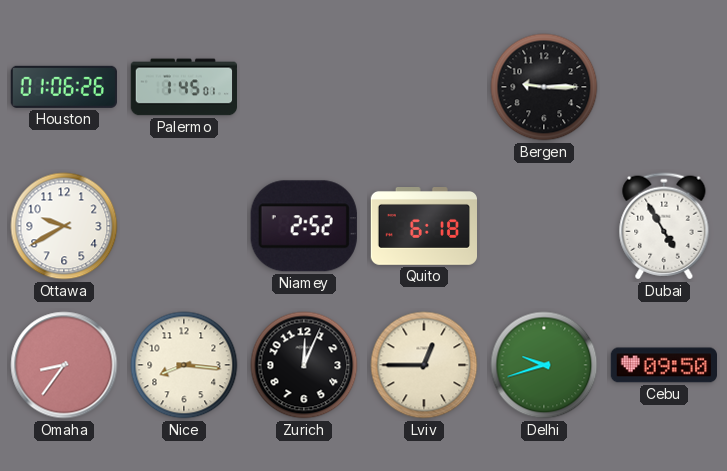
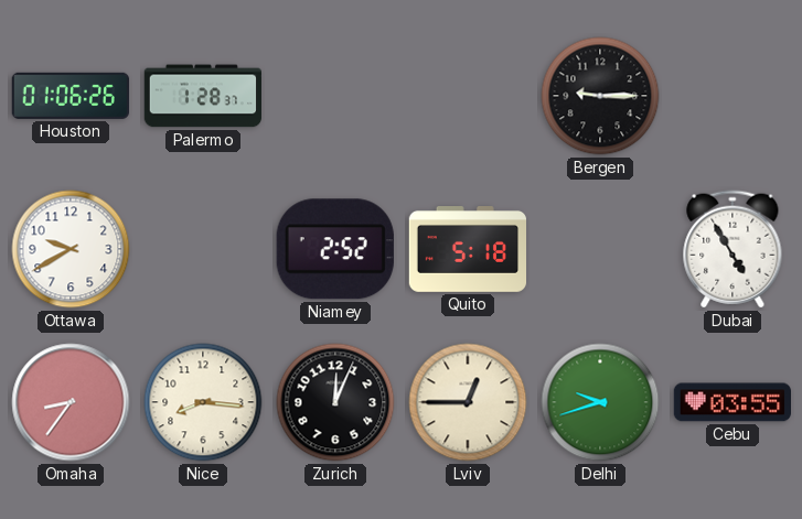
Palermo: 1:45 -> 1:28 (202, 96)
Quito: 6:18 -> 5:18 (467, 250)
Cebu: 09:50 -> 03:55 (731, 402)
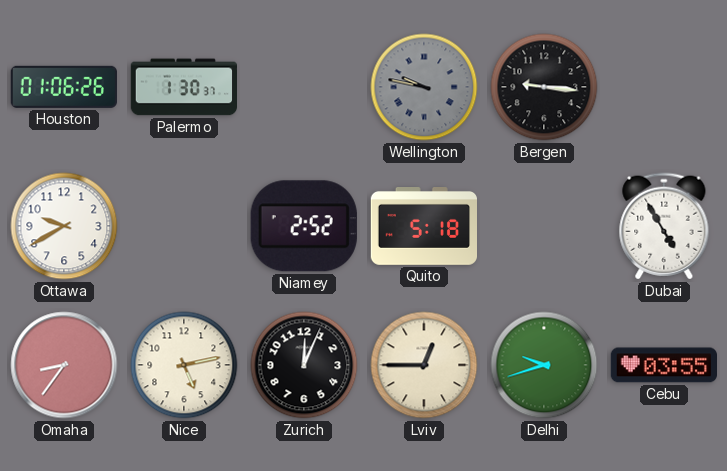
Palermo: 1:28 -> 1:30 (183, 87)
Wellington: none -> 9:47 (424, 87)
Bergen: 9:15 -> 9:16 (544, 87)
Nice: 8:16 -> 5:13 (184, 365)
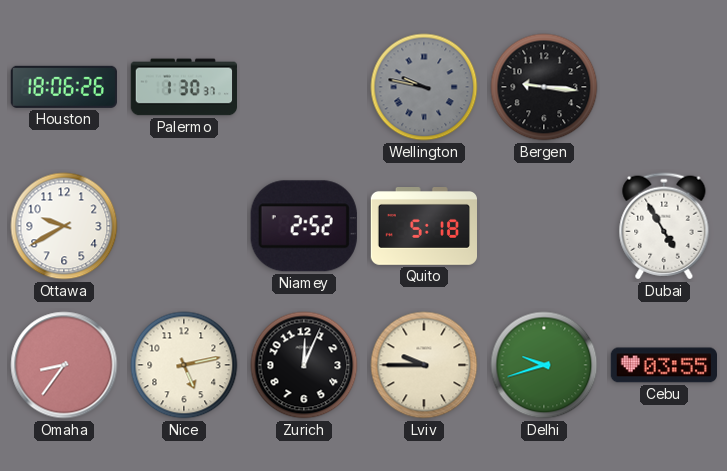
Houston: 01:06 -> 18:06 (64, 87)
Lviv: 12:45 -> 9:45 (424, 365)
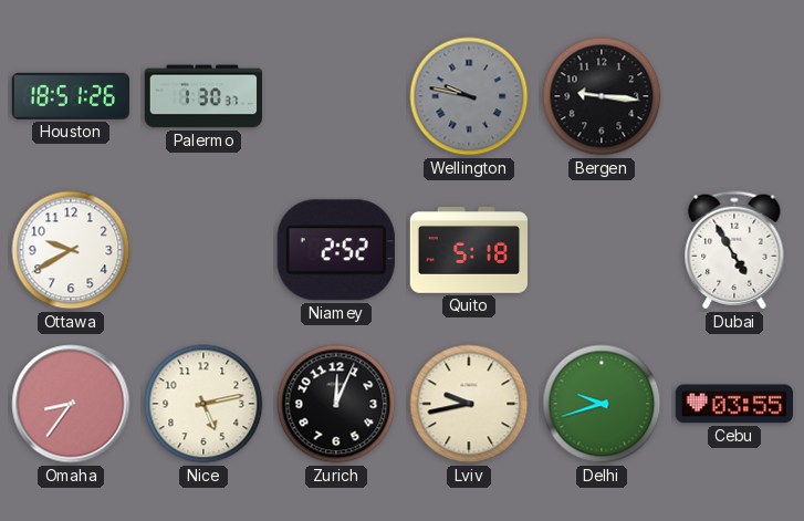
Houston: 18:06 -> 18:51 (71, 96)
Lviv: 9:45 -> 9:43 (469, 404)
